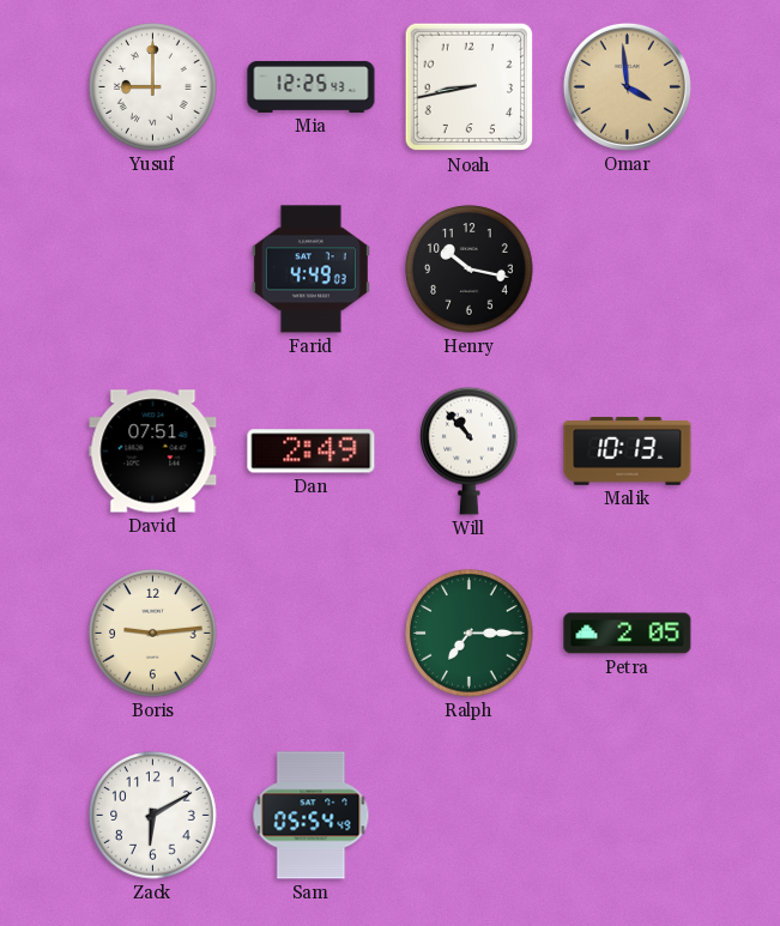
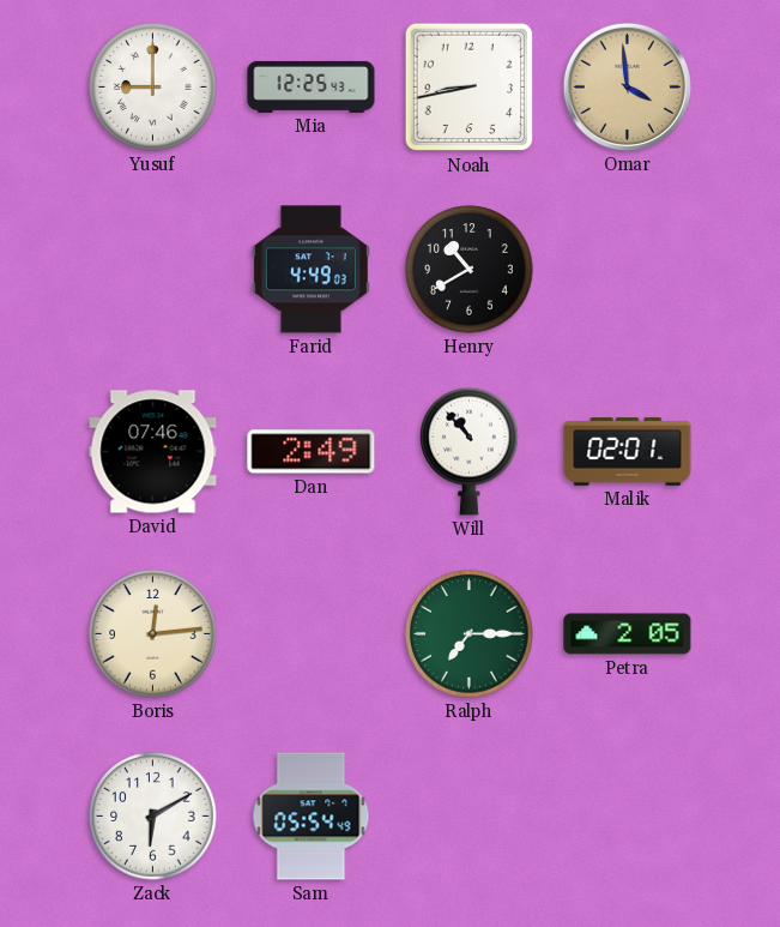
Henry: 10:17 -> 10:40 (470, 270)
David: 07:51 -> 07:46 (153, 452)
Malik: 10:13 -> 02:01 (628, 452)
Boris: 9:14 -> 12:14 (153, 634)
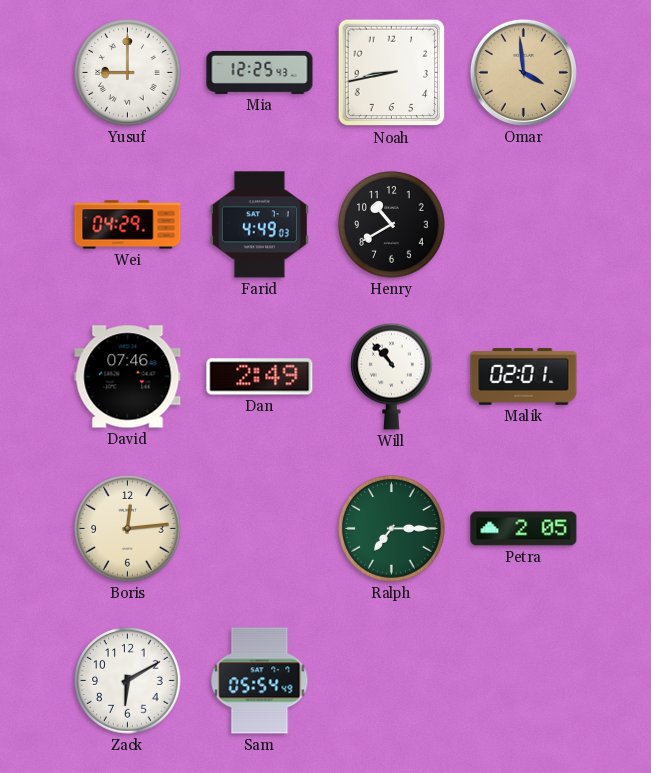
Wei: none -> 04:29 (128, 225)
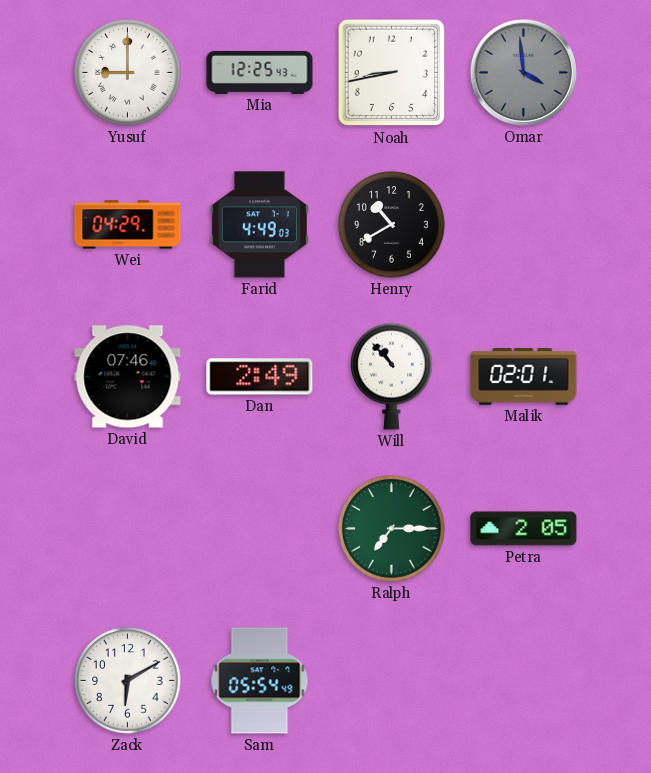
Omar dial: champagne -> grey (523, 72)
Boris: 12:14 -> none (128, 529)
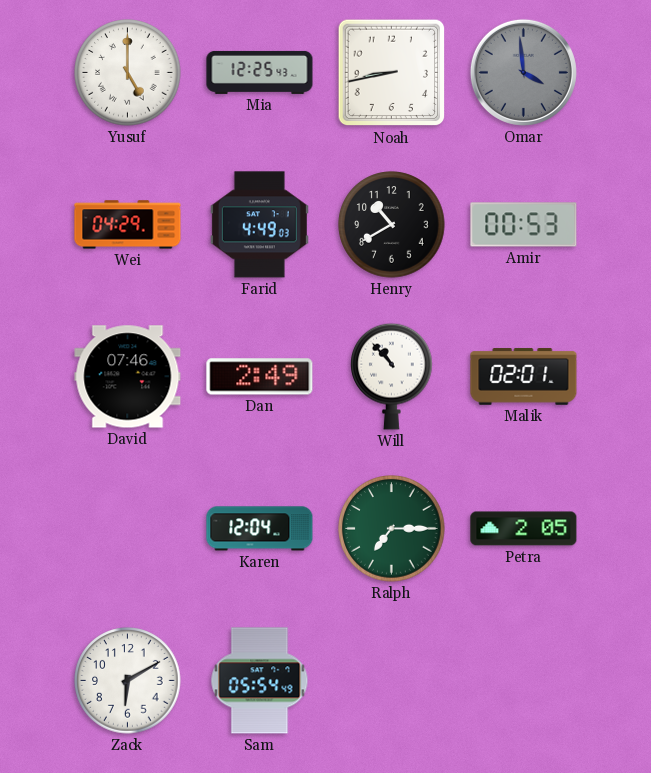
Yusuf: 9:00 -> 5:00 (128, 73)
Amir: none -> 00:53 (524, 225)
Karen: none -> 12:04 (260, 529)
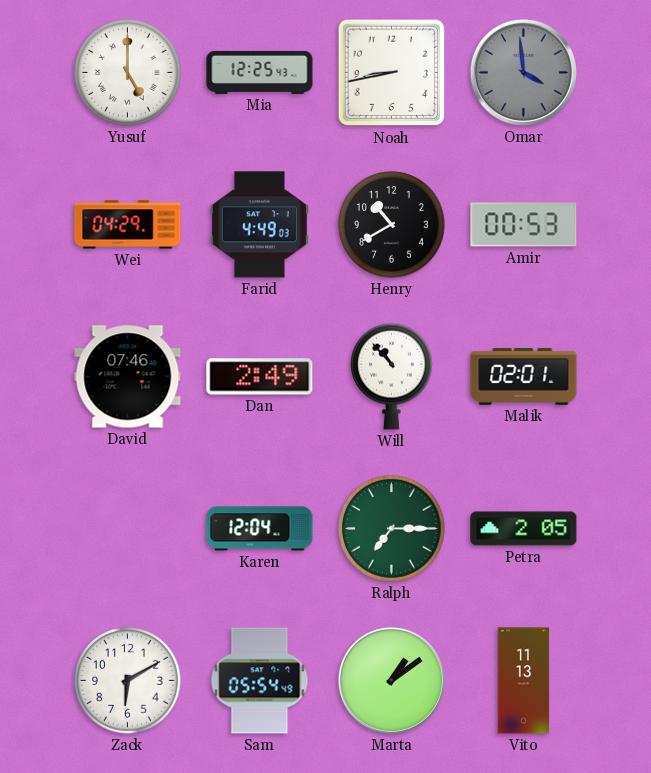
Marta: none -> 1:09 (391, 680)
Vito: none -> 11:13 (524, 681)
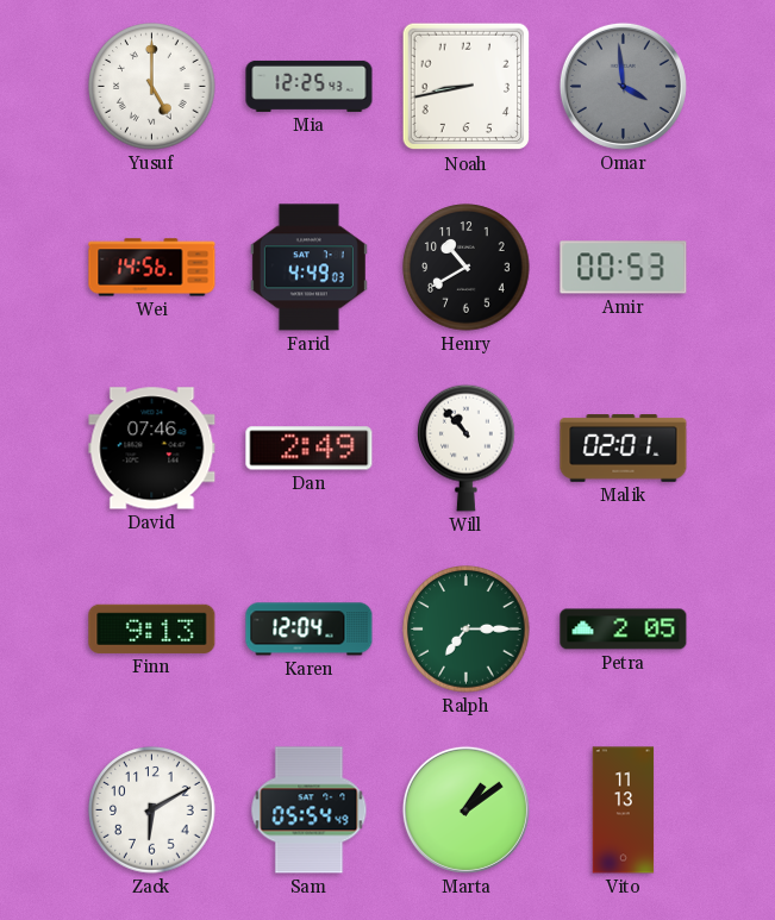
Wei: 04:29 -> 14:56 (152, 268)
Finn: none -> 9:13 (152, 628)
